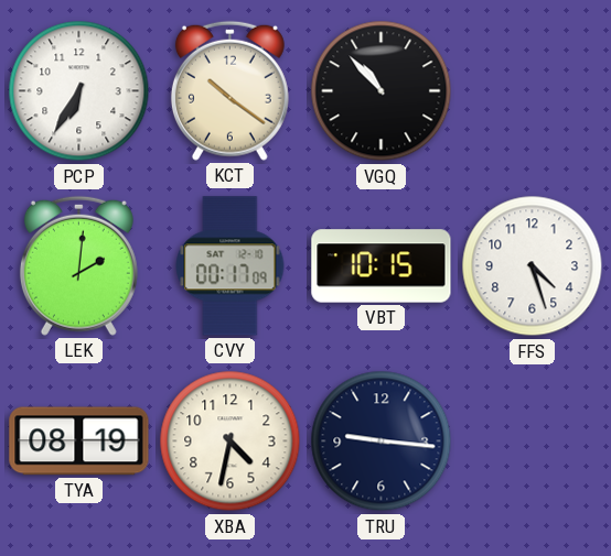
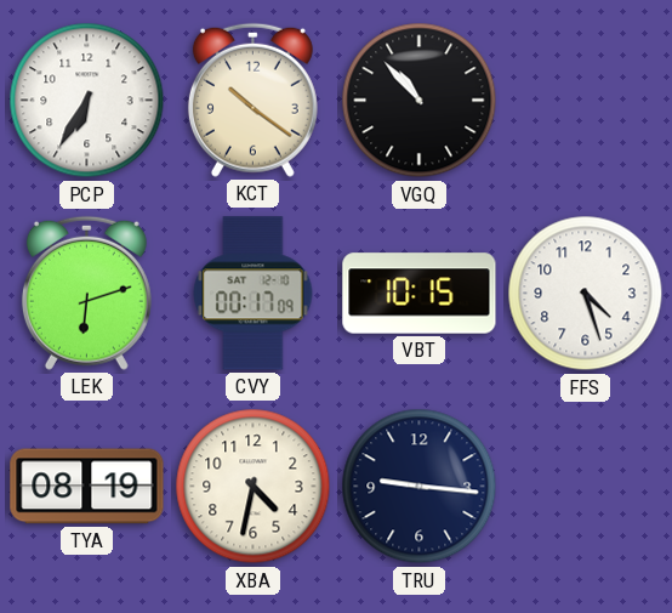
LEK: 2:01 -> 6:12 (86, 293)
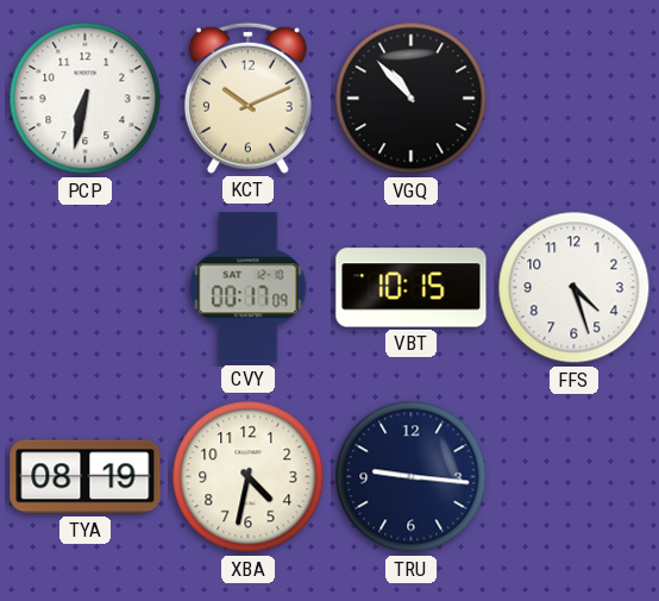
PCP: 6:35 -> 6:32 (86, 99)
KCT: 10:21 -> 10:11 (247, 98)
LEK: 6:12 -> none (86, 293)
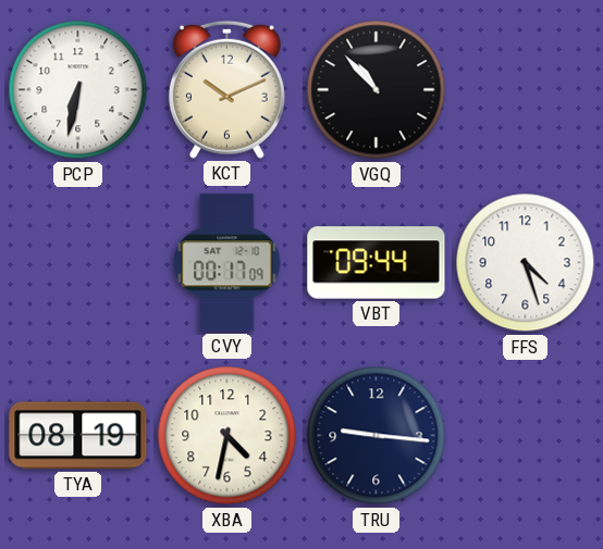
VBT: 10:15 -> 09:44 (377, 263)
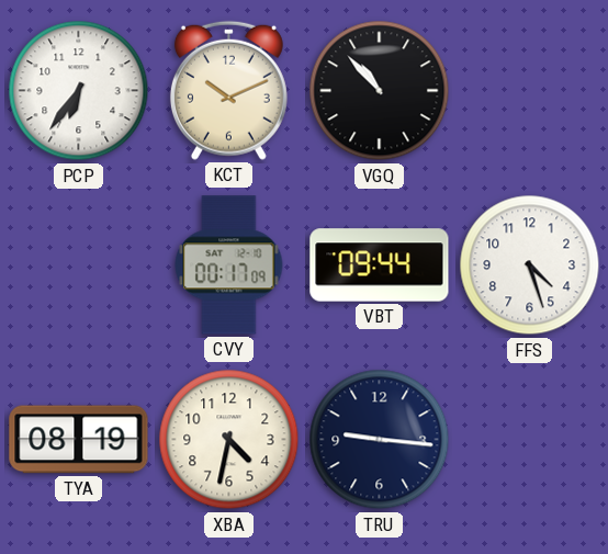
PCP: 6:32 -> 6:36 (79, 91)
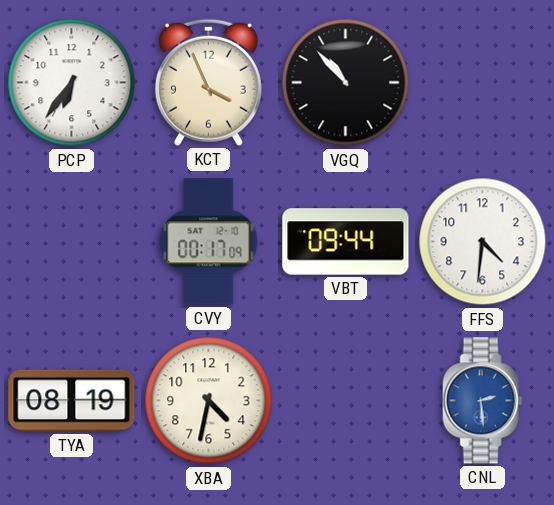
KCT: 10:11 -> 3:56 (208, 82)
FFS: 4:27 -> 4:31 (483, 242)
TRU: 9:16 -> none (380, 440)
CNL: none -> 2:29 (483, 401)
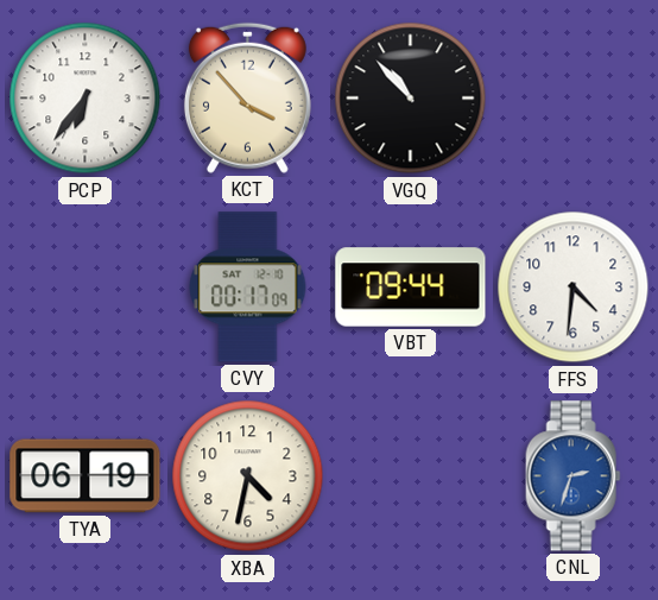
KCT: 3:56 -> 3:53 (247, 97)
TYA: 08:19 -> 06:19 (86, 476)
CNL: 2:29 -> 2:33 (574, 476)
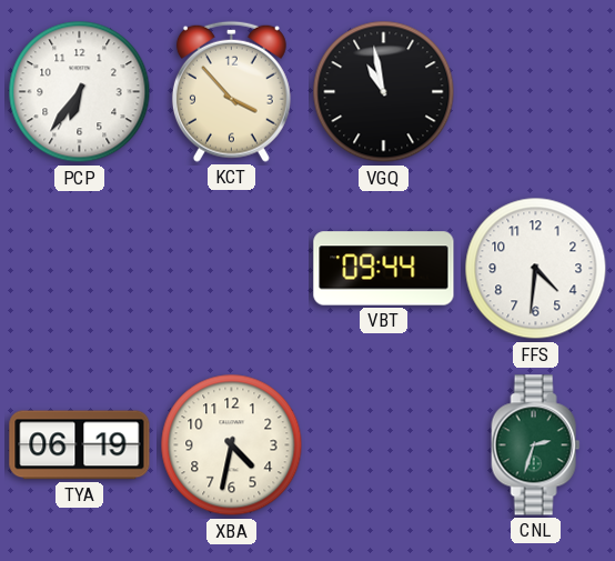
VGQ: 10:53 -> 10:58 (384, 92)
CVY: 00:17 -> none (248, 288)
CNL dial: blue -> green (536, 445)
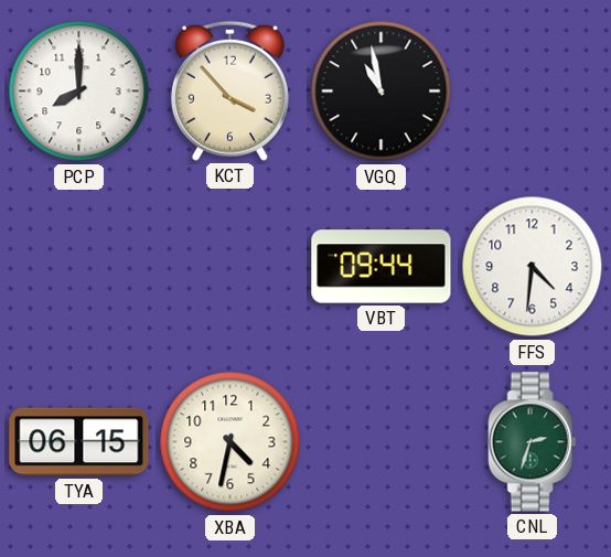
PCP: 6:36 -> 8:00 (79, 92)
TYA: 06:19 -> 06:15 (79, 442)
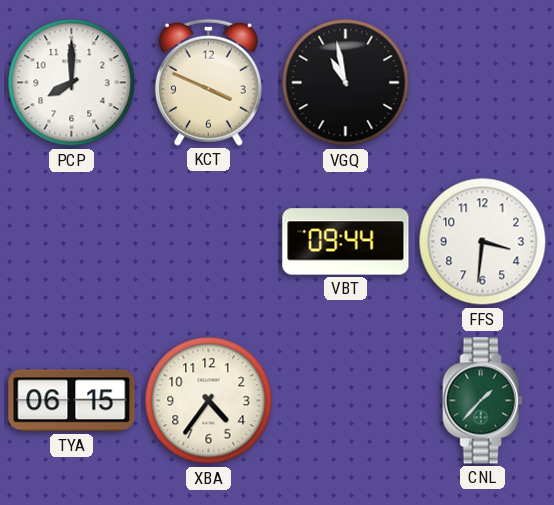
KCT: 3:53 -> 3:49 (208, 82)
FFS: 4:31 -> 3:31 (483, 242)
XBA: 4:32 -> 4:36 (209, 401)
CNL: 2:33 -> 1:37 (483, 401)
